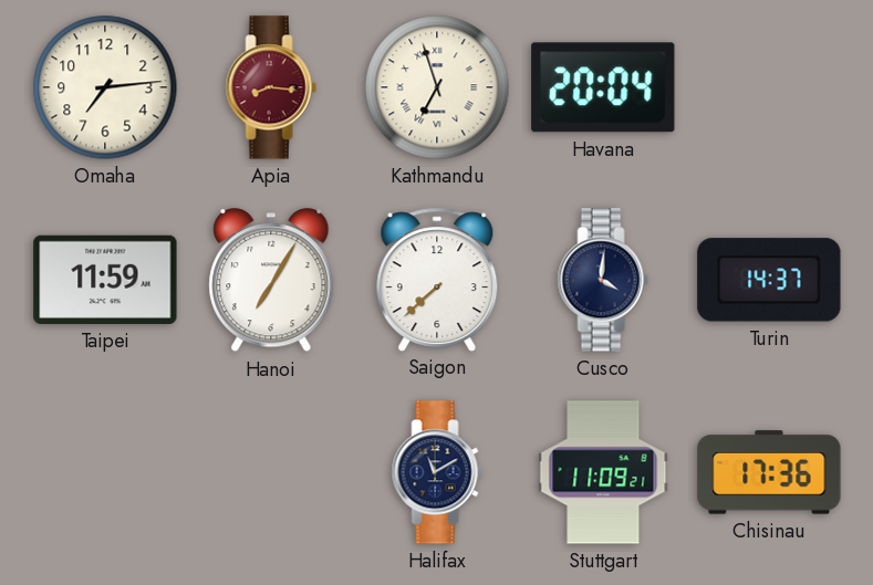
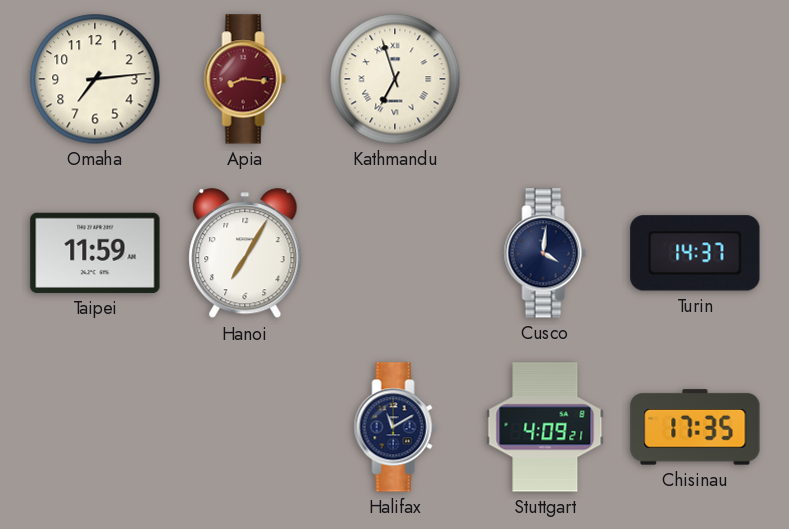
Havana: 20:04 -> none (603, 87)
Saigon: 7:38 -> none (437, 279)
Stuttgart: 11:09 -> 4:09 (545, 427)
Chisinau: 17:36 -> 17:35 (695, 427)
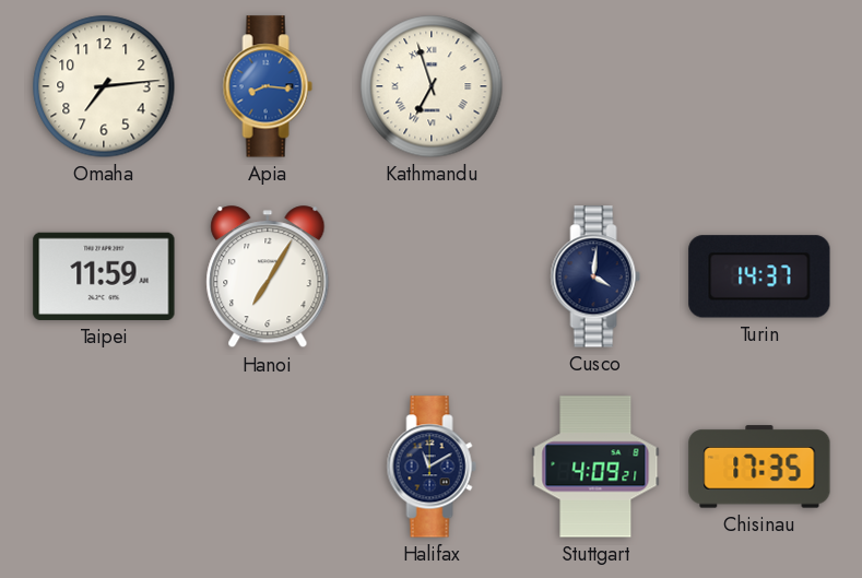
Apia dial: burgundy -> blue (268, 86)
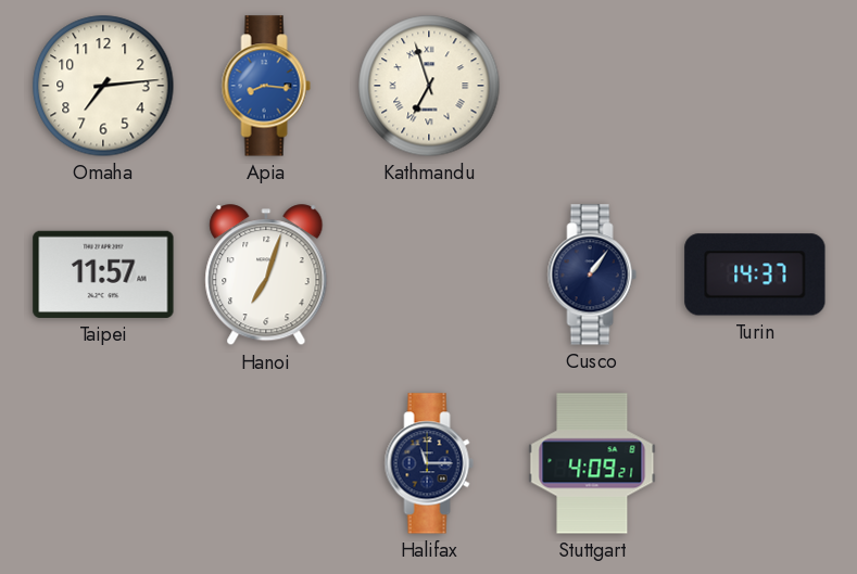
Taipei: 11:59 -> 11:57 (103, 275)
Hanoi: 7:05 -> 7:03 (266, 276)
Cusco: 4:01 -> 1:06 (592, 275)
Halifax: 11:10 -> 11:15 (429, 463)
Chisinau: 17:35 -> none (759, 467)
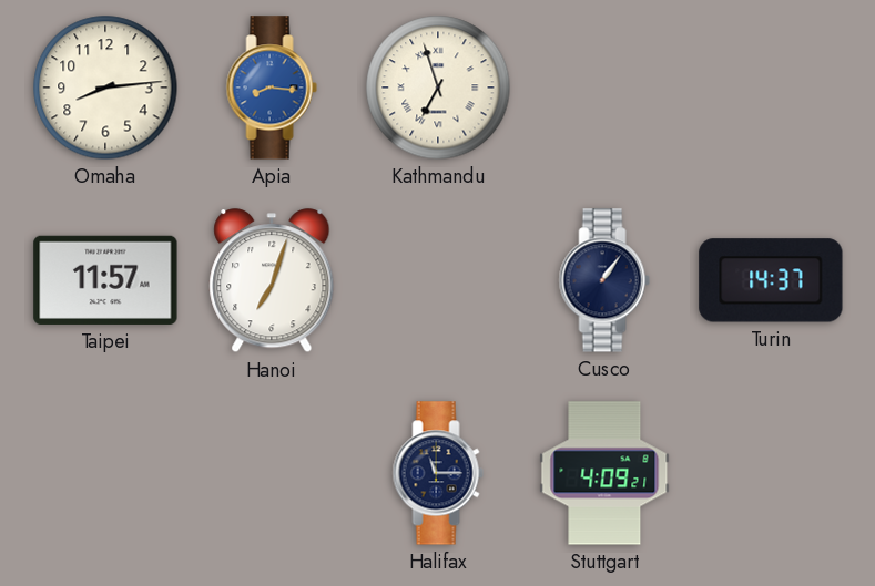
Omaha: 7:14 -> 8:14 (105, 88)
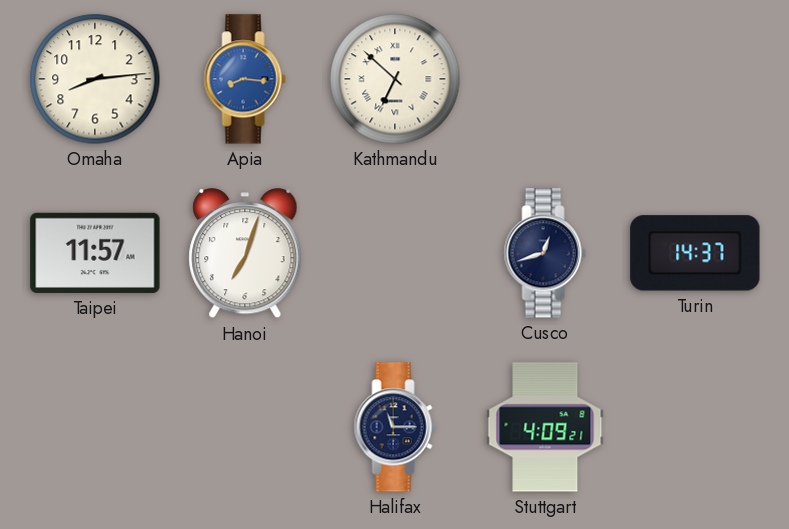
Kathmandu: 6:57 -> 6:52 (395, 79)
Cusco: 1:06 -> 12:42 (545, 253)
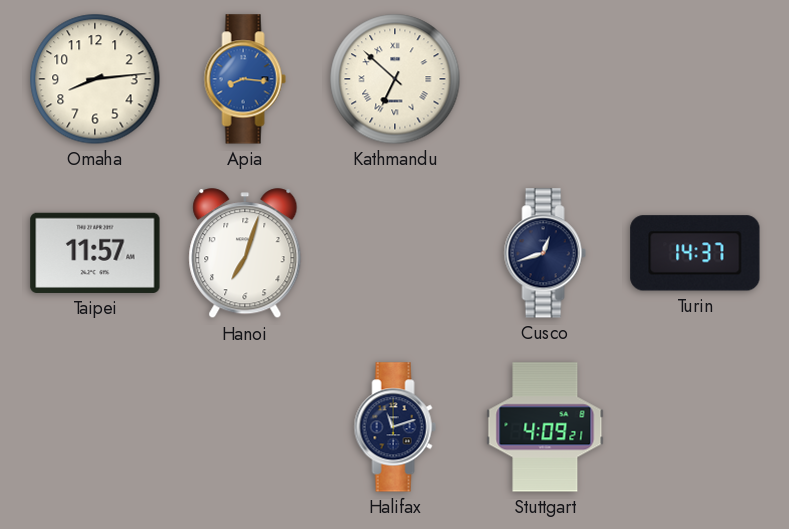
Halifax: 11:15 -> 11:12 (395, 427)
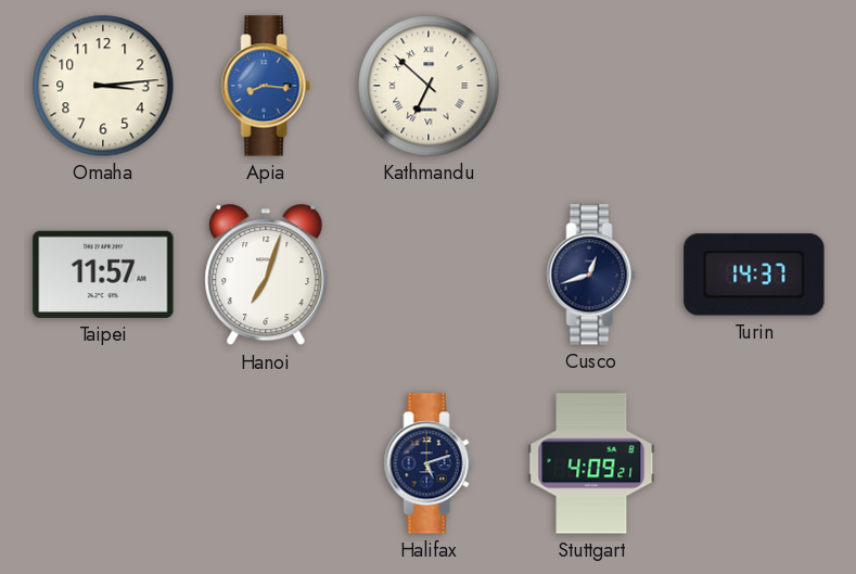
Omaha: 8:14 -> 3:14 (103, 86)
Halifax: 11:12 -> 5:12 (429, 463)
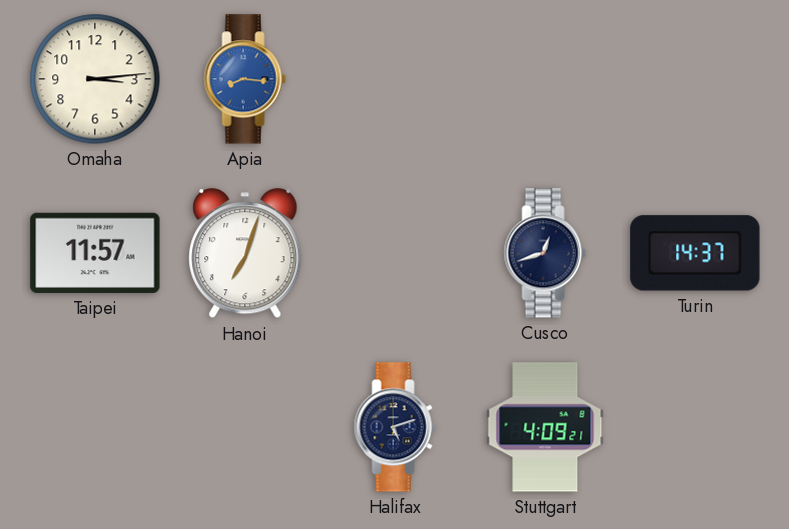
Kathmandu: 6:52 -> none (429, 86)
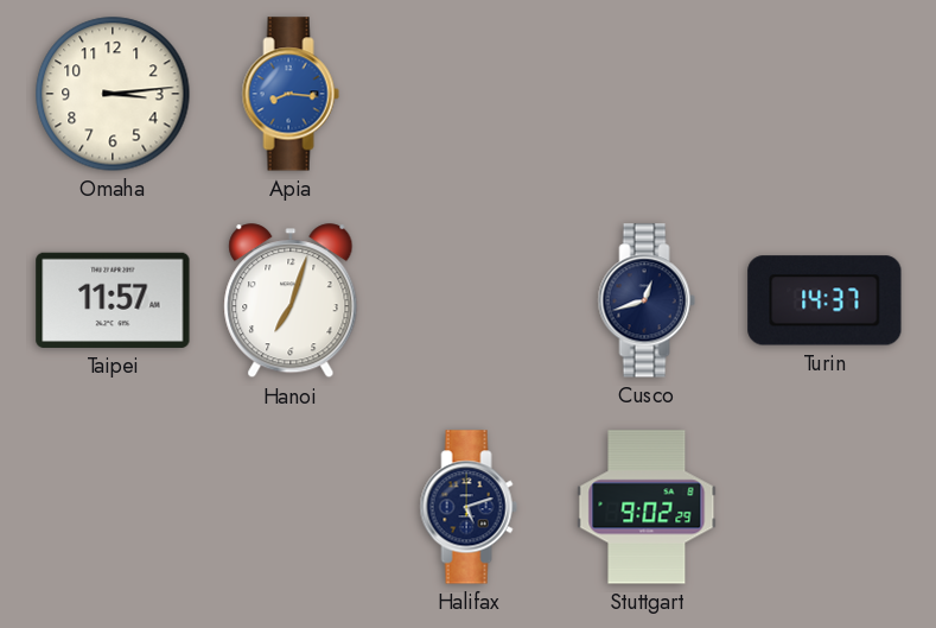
Stuttgart: 4:09 -> 9:02 (647, 507)
